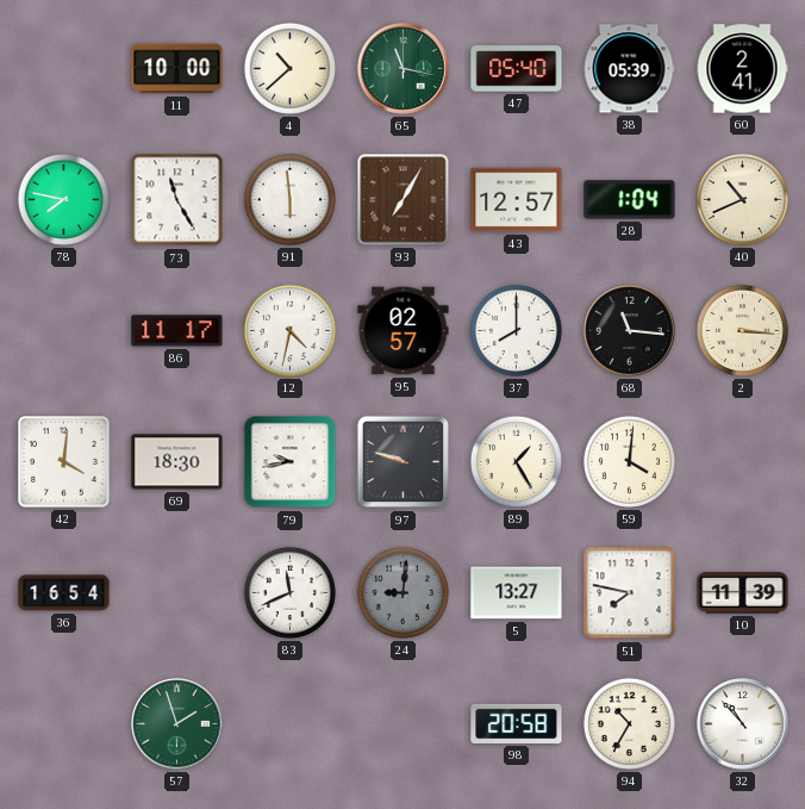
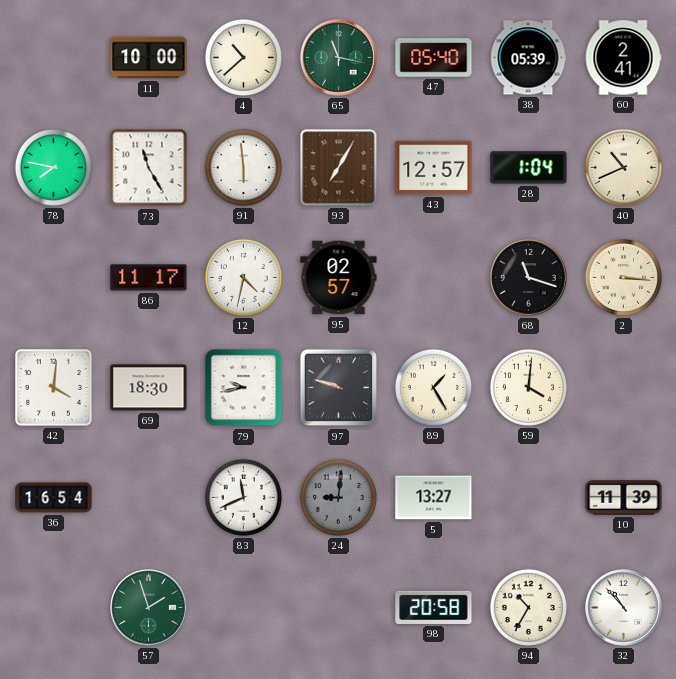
37: 8:00 -> none (516, 330)
68: 11:16 -> 11:18 (529, 278)
51: 7:47 -> none (630, 593)
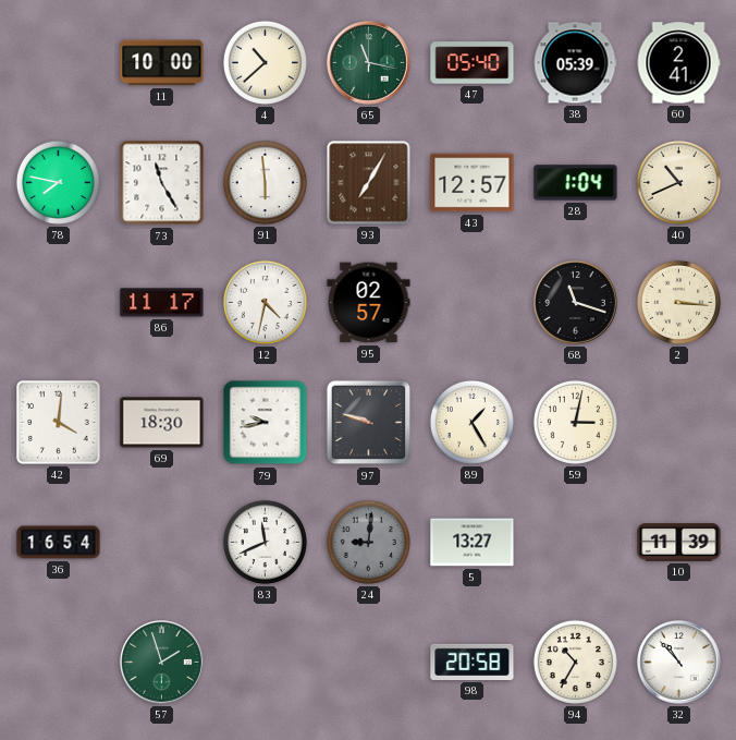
59: 4:01 -> 3:02 (575, 422)
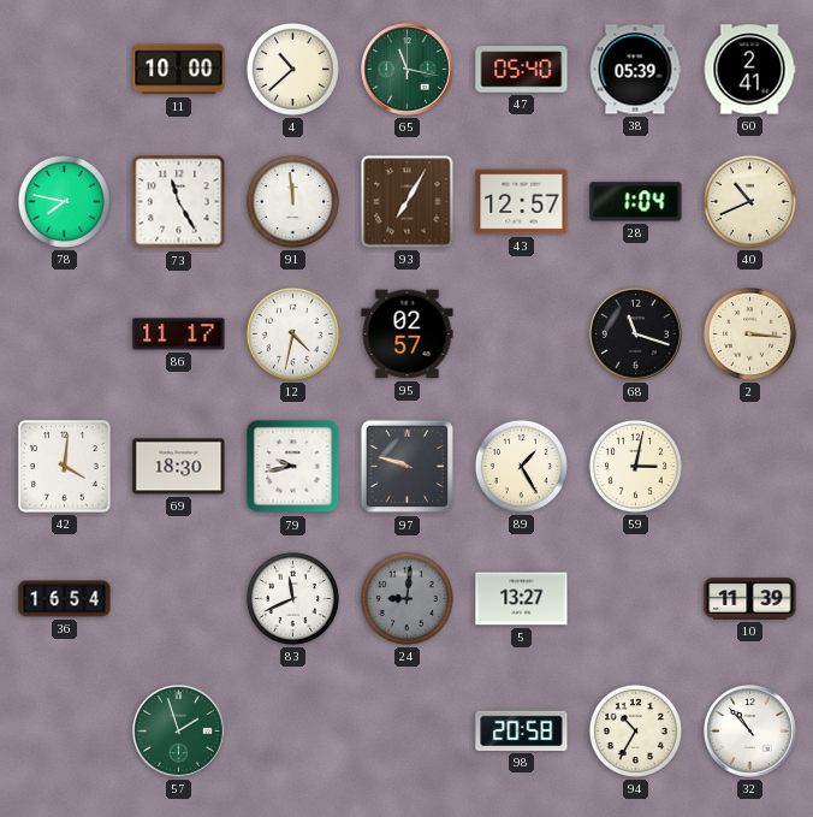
91: 5:59 -> 11:59 (292, 201)
